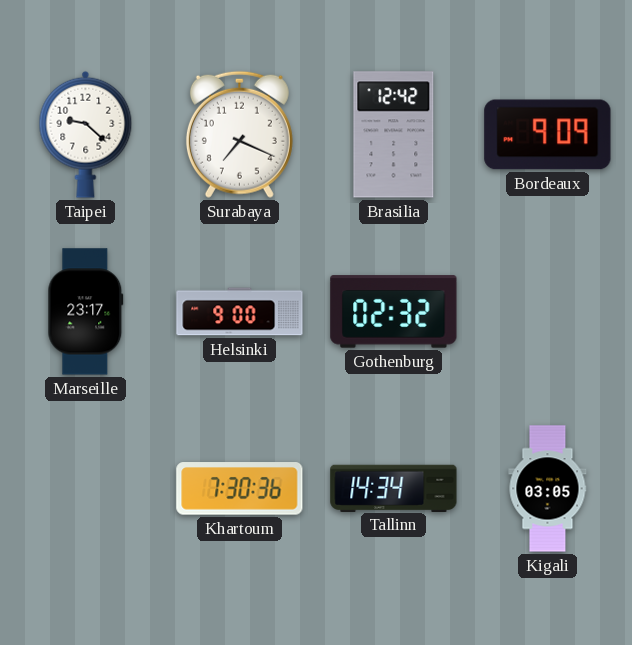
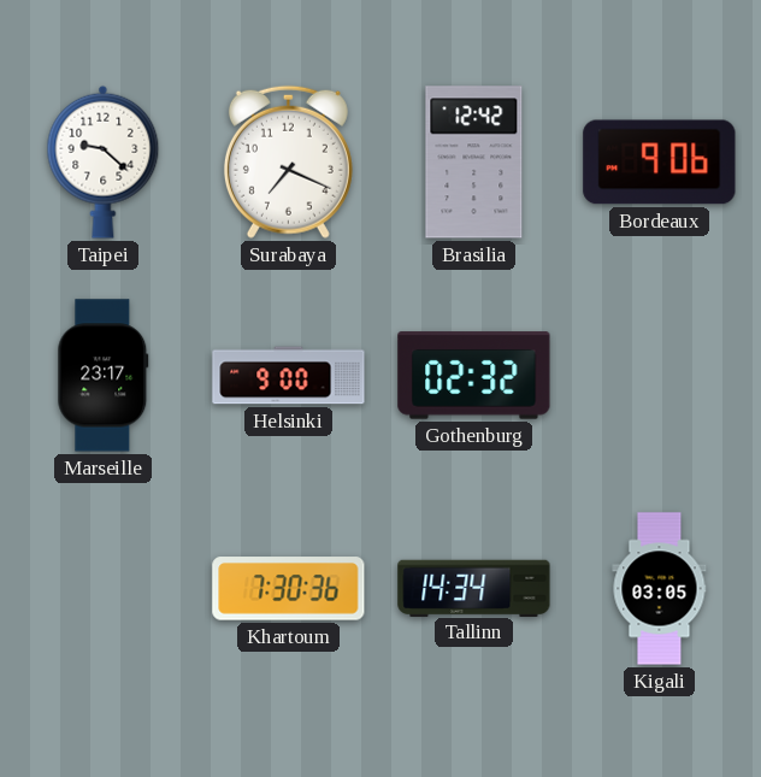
Bordeaux: 9:09 -> 9:06 (660, 163)
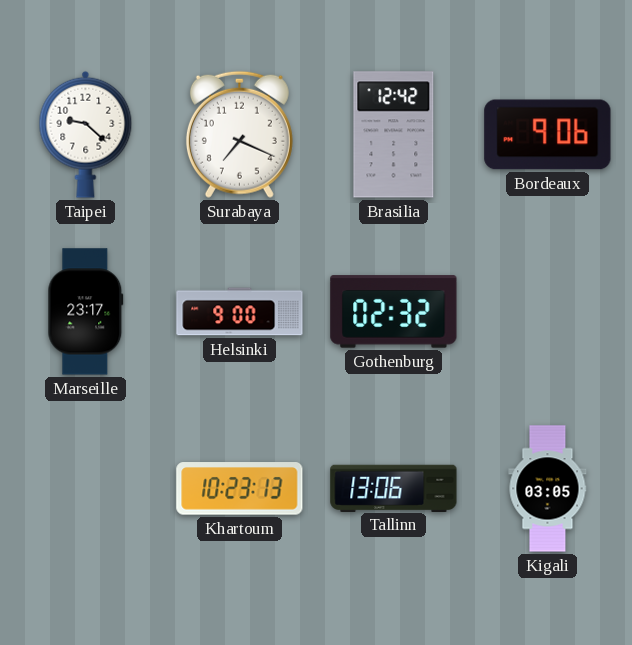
Khartoum: 7:30 -> 10:23 (240, 489)
Tallinn: 14:34 -> 13:06 (394, 488)
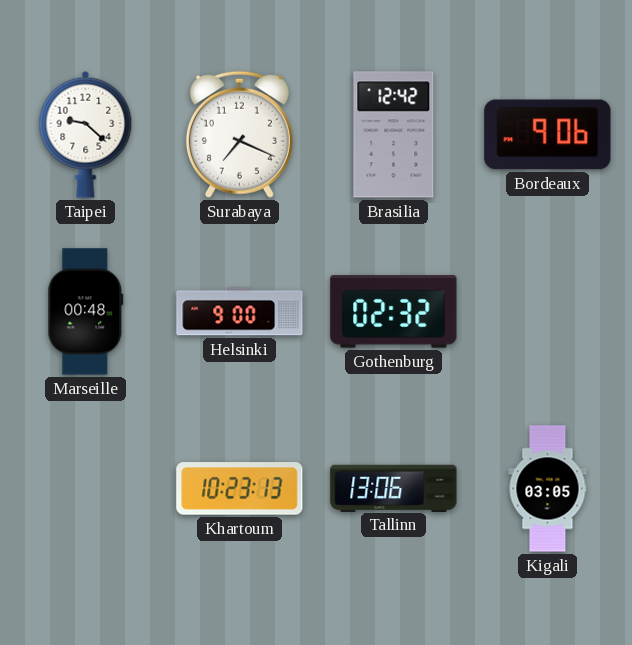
Marseille: 23:17 -> 00:48 (86, 312)
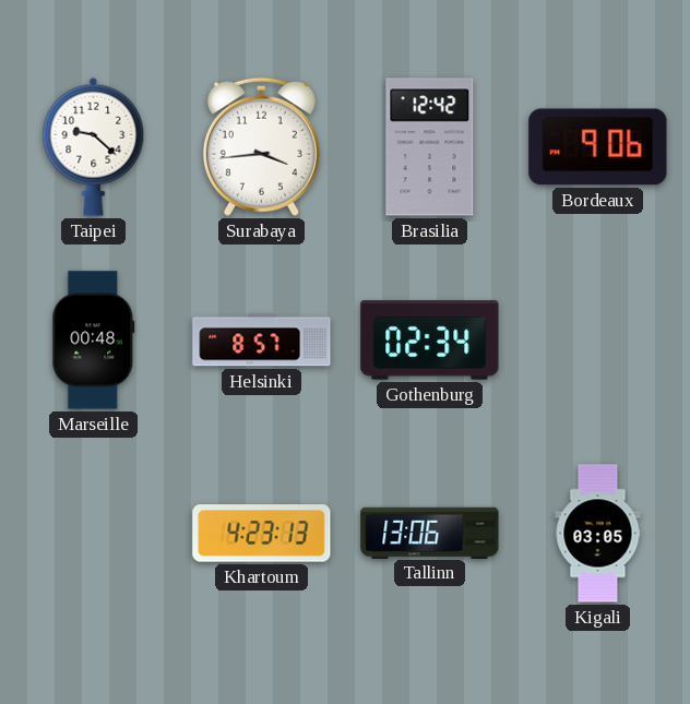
Surabaya: 7:19 -> 3:44 (261, 146)
Helsinki: 9:00 -> 8:57 (262, 341)
Gothenburg: 02:32 -> 02:34 (430, 341)
Khartoum: 10:23 -> 4:23 (262, 534)
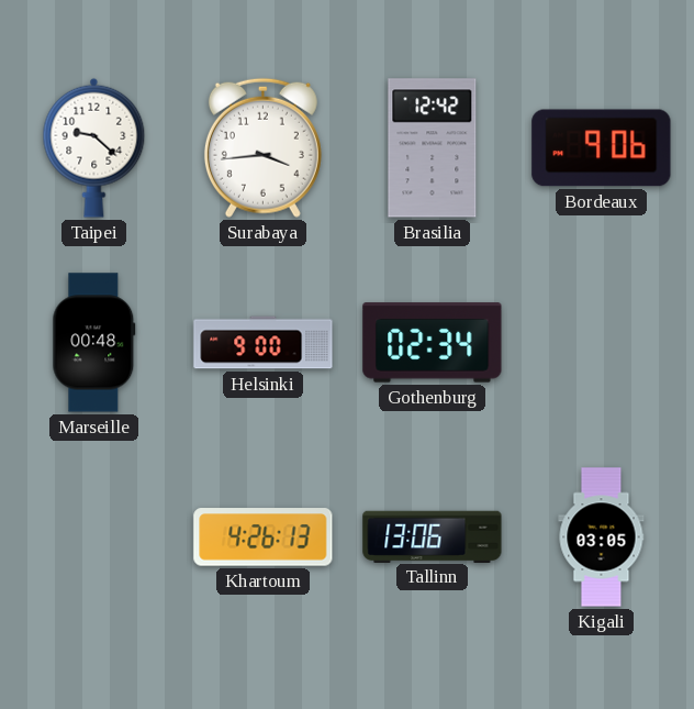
Helsinki: 8:57 -> 9:00 (264, 343)
Khartoum: 4:23 -> 4:26 (264, 538)
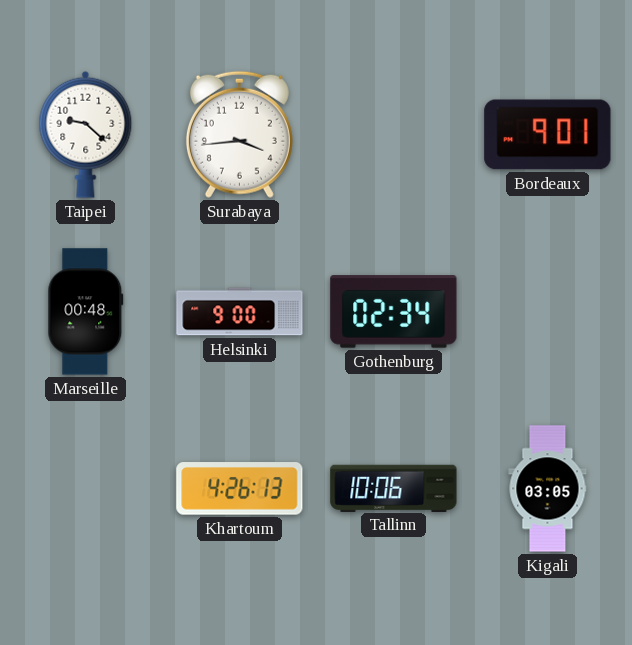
Brasilia: 12:42 -> none (433, 148)
Bordeaux: 9:06 -> 9:01 (548, 135)
Tallinn: 13:06 -> 10:06 (394, 488)
